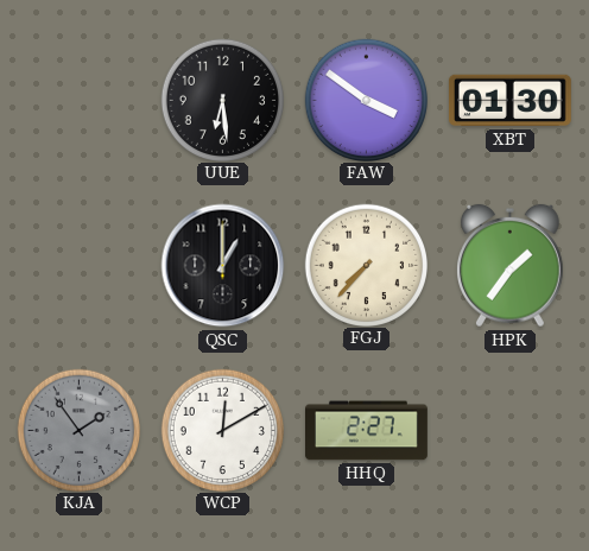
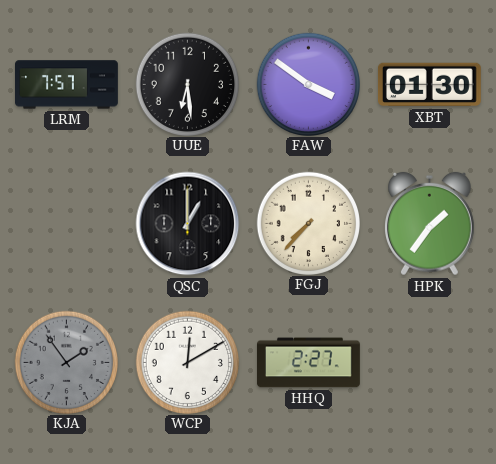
LRM: none -> 7:57 (67, 85)
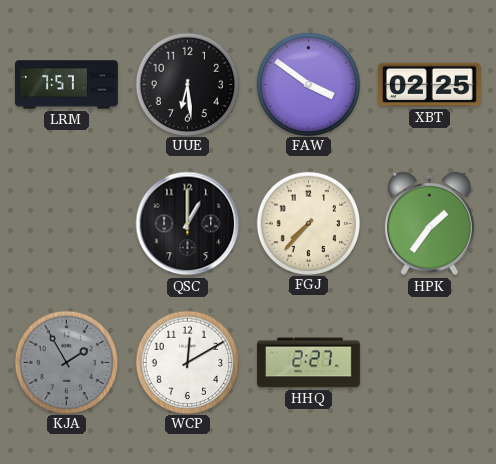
XBT: 01:30 -> 02:25 (429, 85)
KJA: 1:54 -> 1:55 (66, 362)
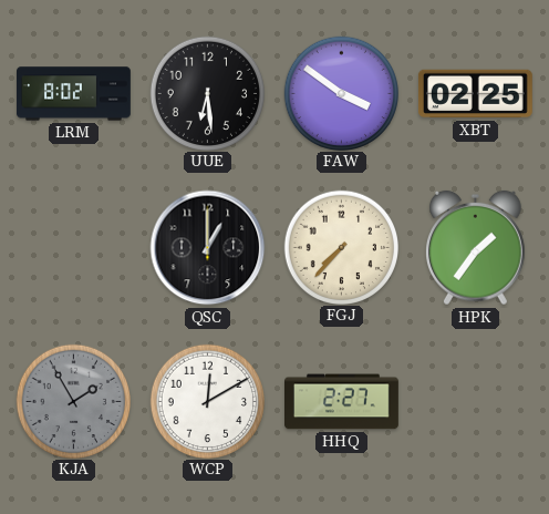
LRM: 7:57 -> 8:02 (74, 94)
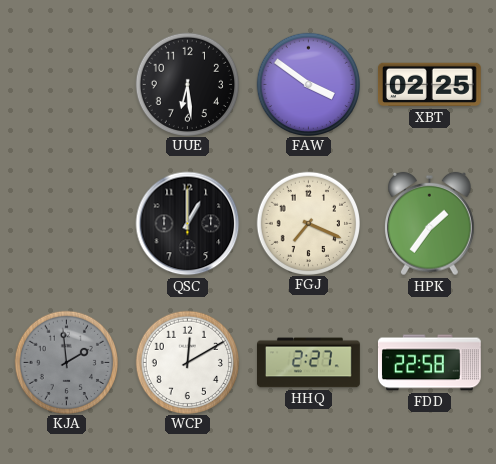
LRM: 8:02 -> none (74, 94)
FGJ: 7:37 -> 7:19 (308, 223)
KJA: 1:55 -> 1:59 (66, 362)
FDD: none -> 22:58 (430, 363)
